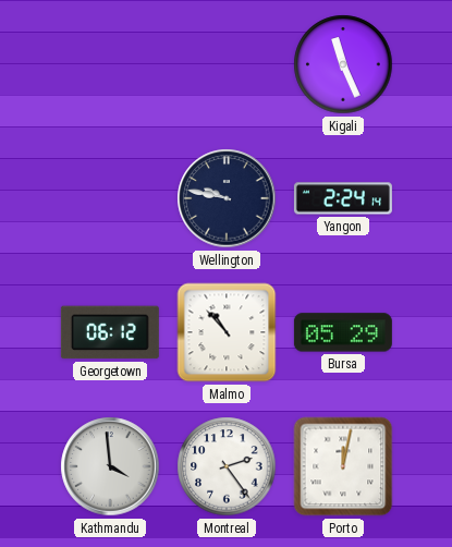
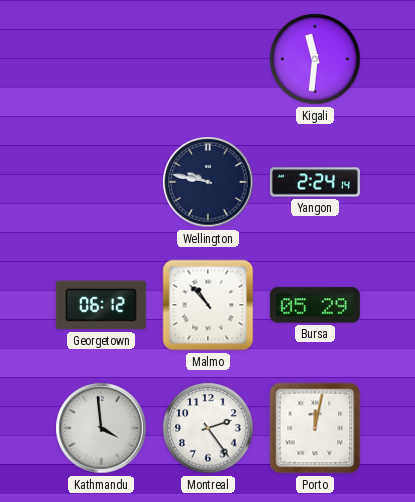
Kigali: 11:26 -> 11:31 (315, 59)
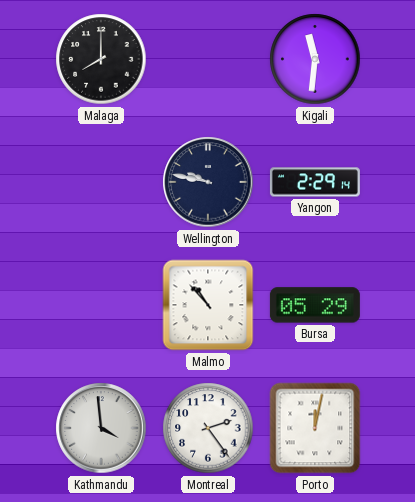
Malaga: none -> 8:00 (101, 59)
Yangon: 2:24 -> 2:29 (315, 182)
Georgetown: 06:12 -> none (101, 305)
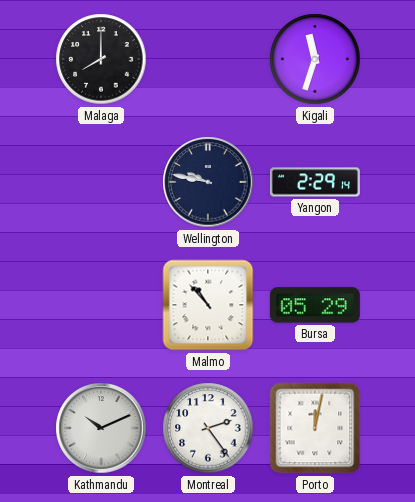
Kigali: 11:31 -> 11:33 (315, 59)
Kathmandu: 3:59 -> 10:11 (101, 428)
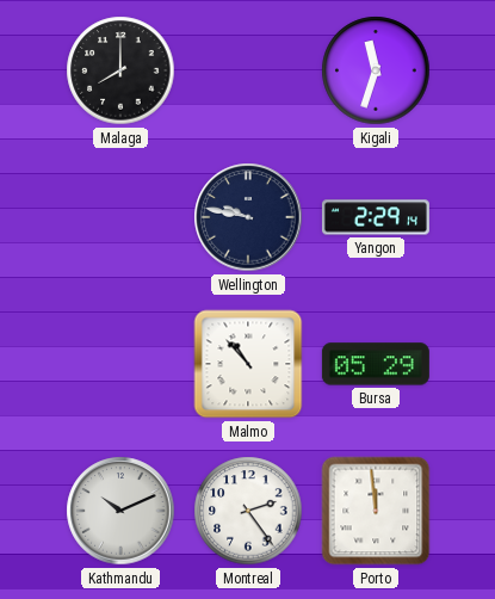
Porto: 12:02 -> 11:59 (376, 511)
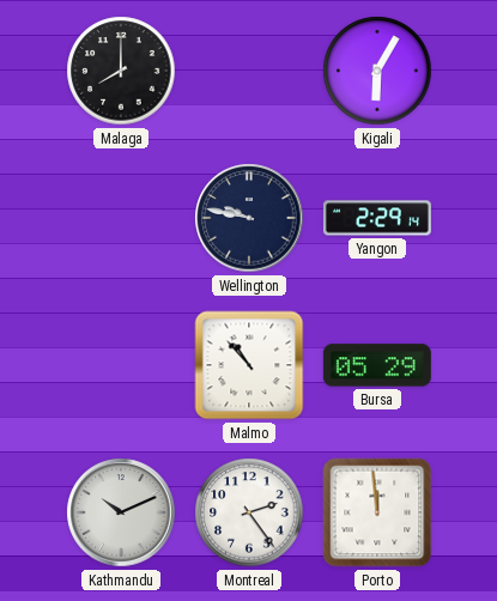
Kigali: 11:33 -> 6:05 (377, 71)
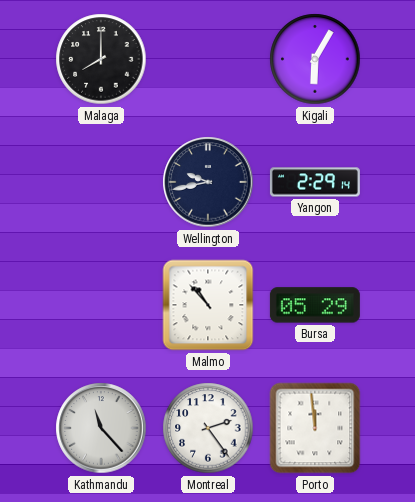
Wellington: 9:47 -> 9:43 (208, 182)
Kathmandu: 10:11 -> 11:23 (101, 428)
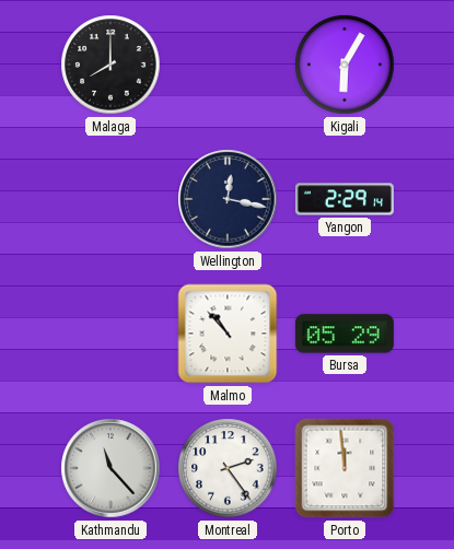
Wellington: 9:43 -> 12:17 (228, 199)
